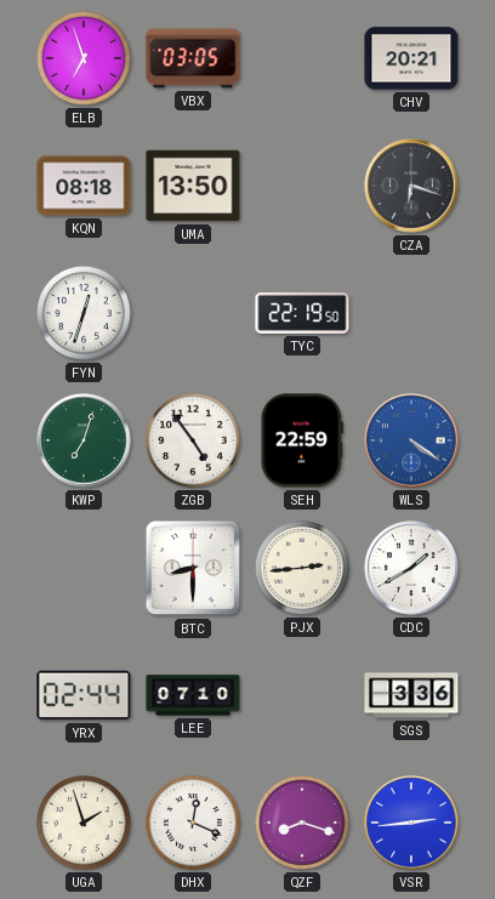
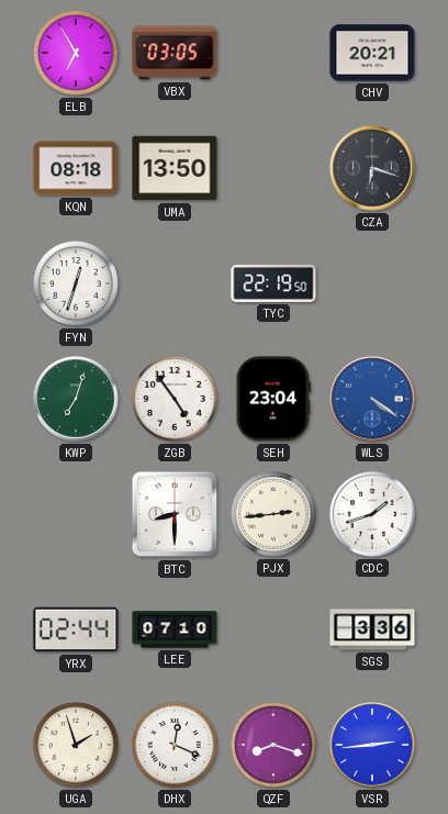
ELB: 6:57 -> 6:55 (77, 54)
SEH: 22:59 -> 23:04 (273, 399)
CDC: 1:40 -> 1:42 (372, 514)
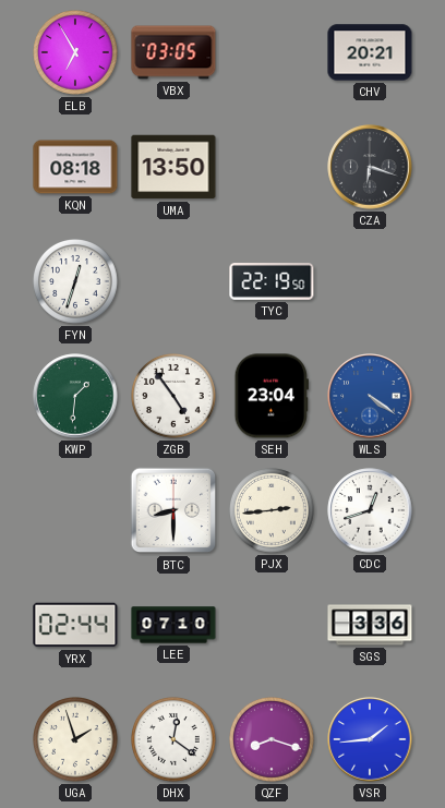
KWP: 7:03 -> 1:31 (75, 396)
CDC: 1:42 -> 12:42 (370, 510)
DHX: 12:19 -> 12:21 (175, 740)
VSR: 2:44 -> 1:44 (370, 739)
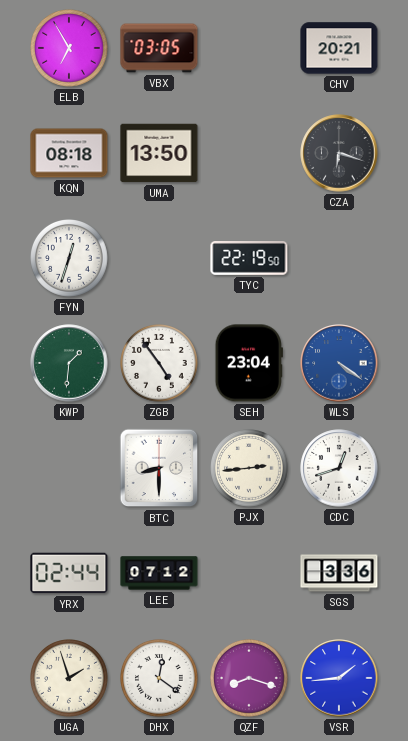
LEE: 07:10 -> 07:12 (159, 573)
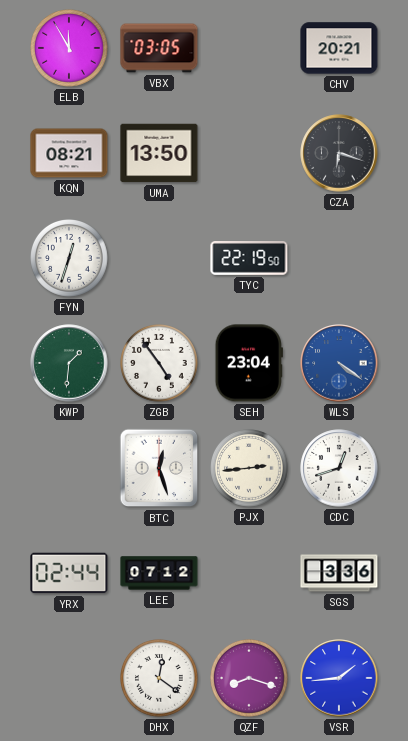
ELB: 6:55 -> 11:55 (70, 49)
KQN: 08:18 -> 08:21 (69, 153)
BTC: 8:30 -> 12:27 (159, 468)
UGA: 1:57 -> none (70, 679)
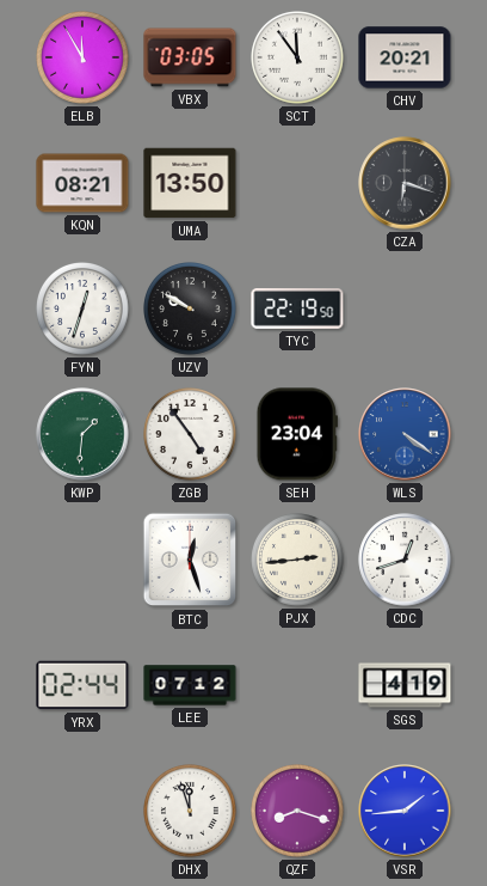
SCT: none -> 11:54 (298, 59)
UZV: none -> 9:50 (191, 310)
SGS: 3:36 -> 4:19 (405, 685)
DHX: 12:21 -> 11:57 (191, 812)
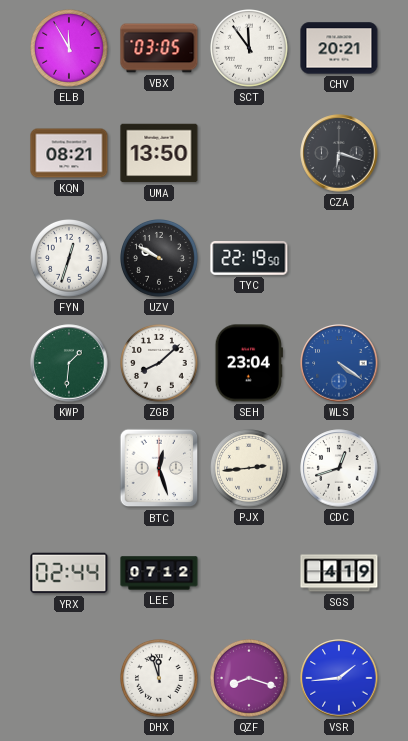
ZGB: 4:54 -> 8:08 (160, 364)
